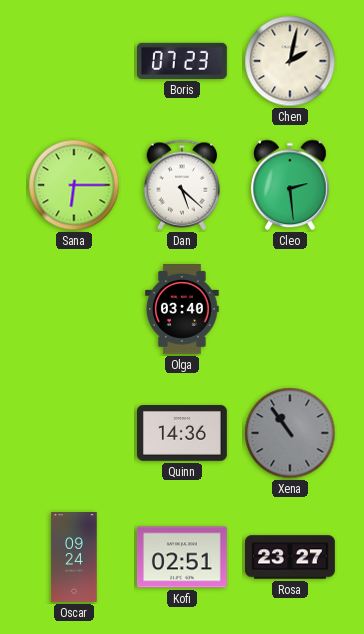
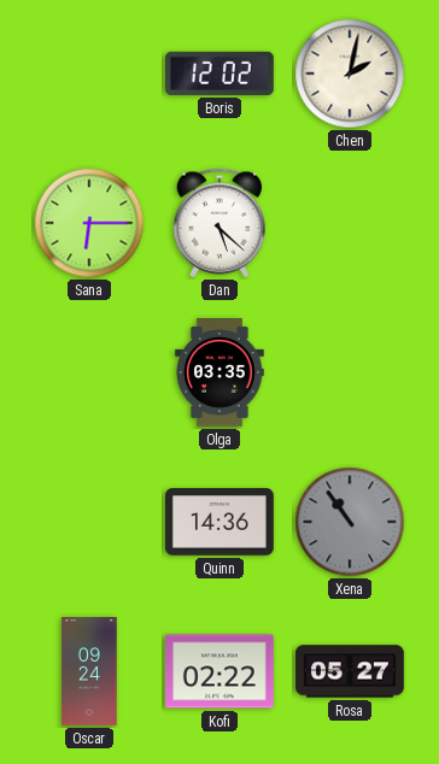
Boris: 07:23 -> 12:02 (221, 74)
Cleo: 2:29 -> none (291, 185)
Olga: 03:40 -> 03:35 (219, 374)
Kofi: 02:51 -> 02:22 (219, 671)
Rosa: 23:27 -> 05:27 (350, 671)
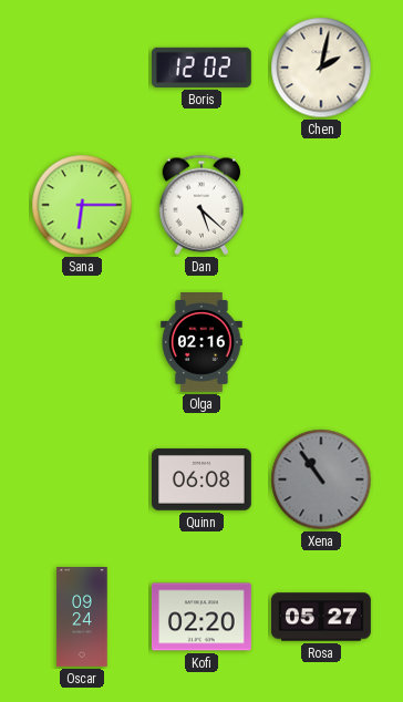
Olga: 03:35 -> 02:16 (201, 343)
Quinn: 14:36 -> 06:08 (203, 479)
Kofi: 02:22 -> 02:20 (201, 617)
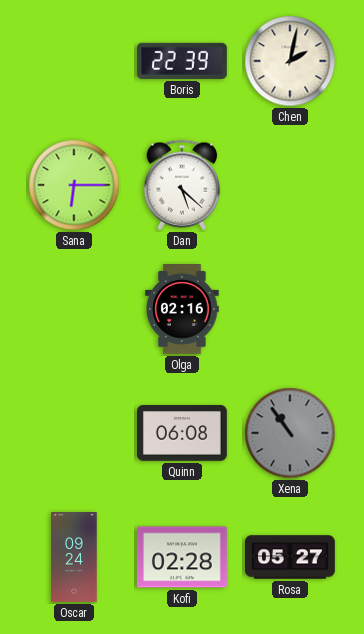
Boris: 12:02 -> 22:39 (183, 61)
Kofi: 02:20 -> 02:28 (182, 557)
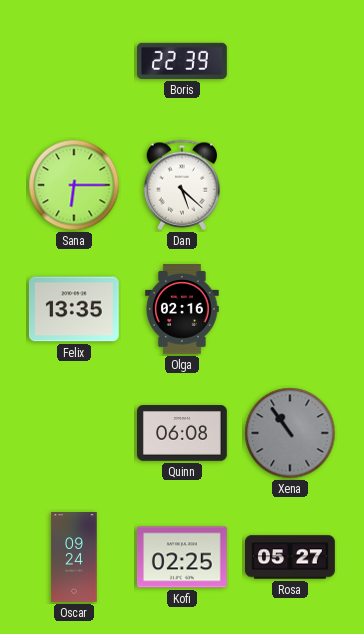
Chen: 2:02 -> none (290, 61)
Felix: none -> 13:35 (74, 309)
Kofi: 02:28 -> 02:25 (182, 557)
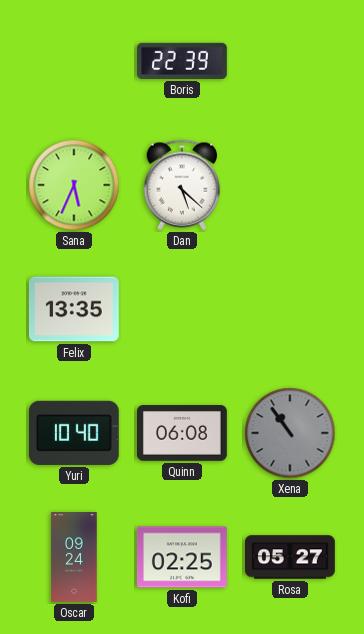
Sana: 6:15 -> 5:34 (74, 185)
Olga: 02:16 -> none (182, 310)
Yuri: none -> 10:40 (74, 433)
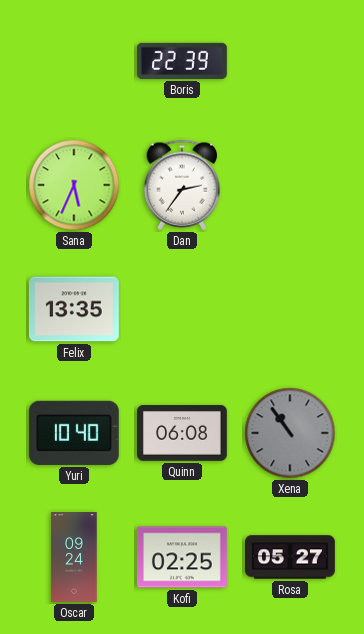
Dan: 5:22 -> 2:36 (182, 185)
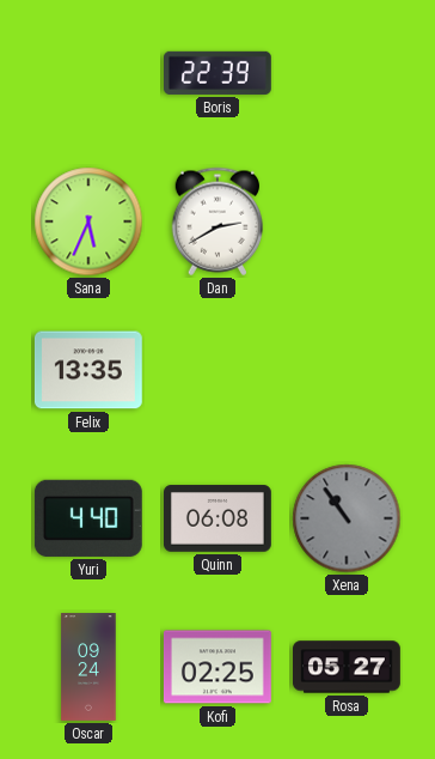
Dan: 2:36 -> 2:40 (217, 221)
Yuri: 10:40 -> 4:40 (88, 518)
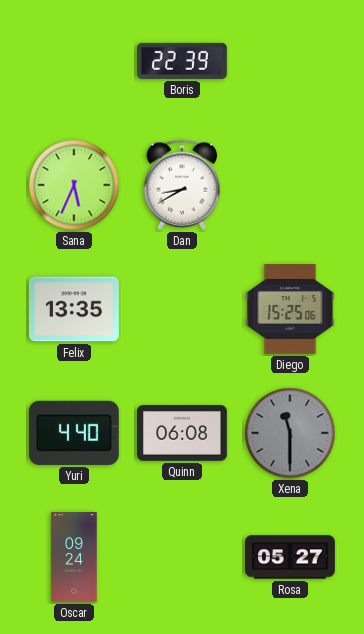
Dan: 2:40 -> 8:40 (182, 185)
Diego: none -> 15:25 (290, 310)
Xena: 10:54 -> 11:30 (290, 433)
Kofi: 02:25 -> none (217, 667)
